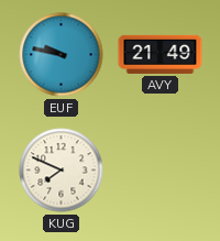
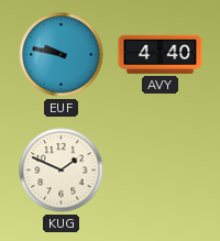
AVY: 21:49 -> 4:40 (161, 54)
KUG: 7:49 -> 1:49 (62, 171)
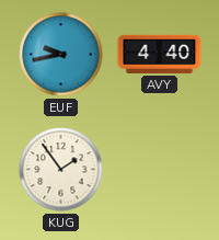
EUF: 9:47 -> 9:43 (61, 55)
KUG: 1:49 -> 1:54 (61, 170)
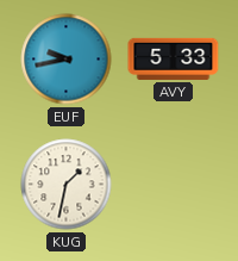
AVY: 4:40 -> 5:33 (174, 58)
KUG: 1:54 -> 1:32 (67, 185)
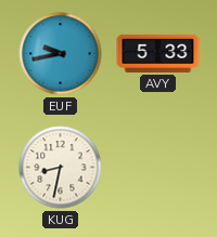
KUG: 1:32 -> 8:32 (61, 168)
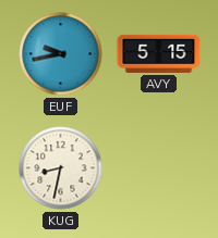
AVY: 5:33 -> 5:15 (159, 53)
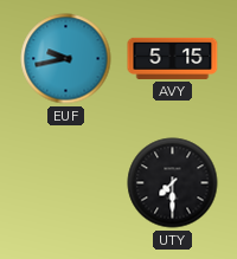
KUG: 8:32 -> none (61, 168)
UTY: none -> 7:30 (173, 183)
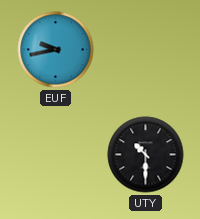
AVY: 5:15 -> none (173, 58)
UTY: 7:30 -> 10:30 (146, 155)
